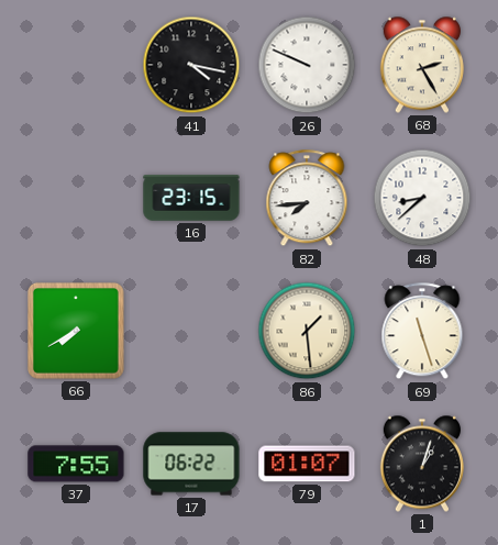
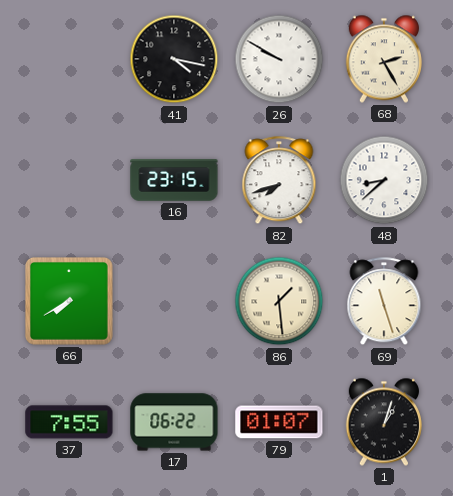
26: 9:49 -> 9:50 (279, 59)
82: 7:44 -> 7:42 (279, 181)
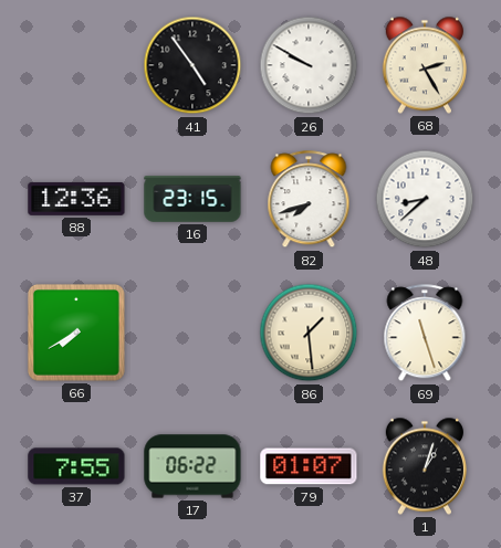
41: 4:17 -> 4:54 (192, 65)
88: none -> 12:36 (76, 199)
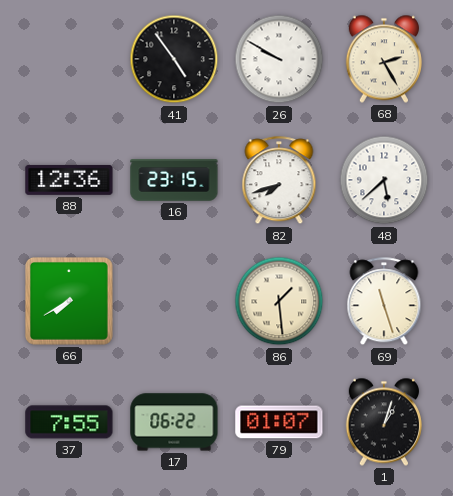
48: 8:38 -> 5:38 (384, 180)
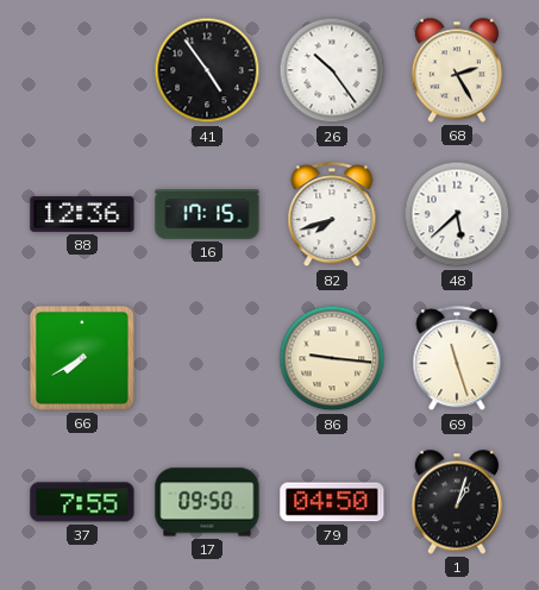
26: 9:50 -> 10:24 (332, 70)
16: 23:15 -> 17:15 (207, 214)
86: 1:29 -> 9:16 (332, 358)
17: 06:22 -> 09:50 (207, 502)
79: 01:07 -> 04:50 (332, 502)
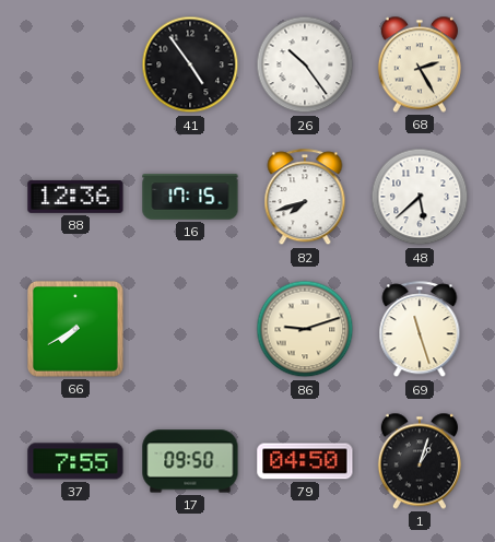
86: 9:16 -> 9:12 (305, 329)
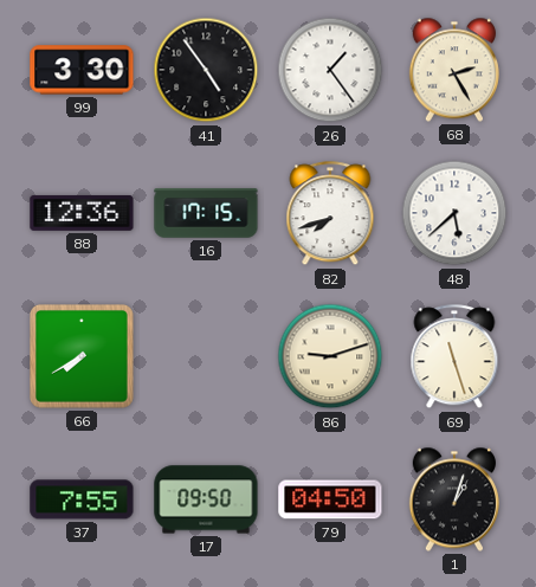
99: none -> 3:30 (82, 70)
26: 10:24 -> 1:24 (330, 70)
